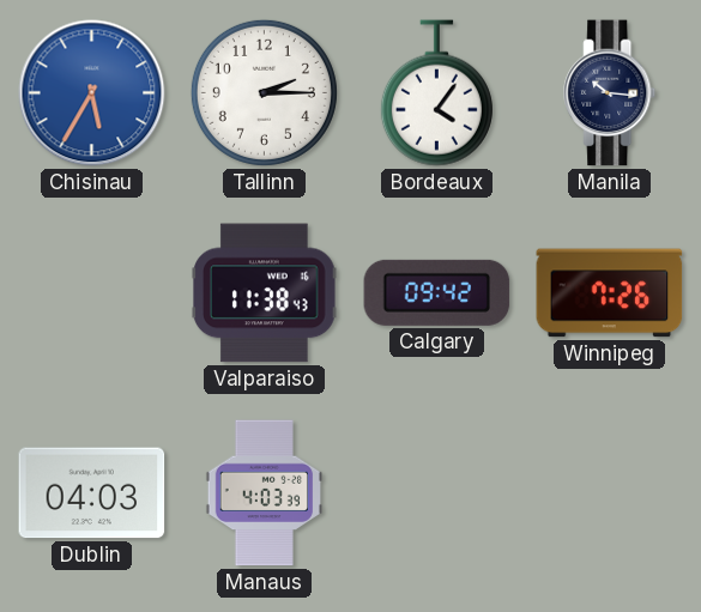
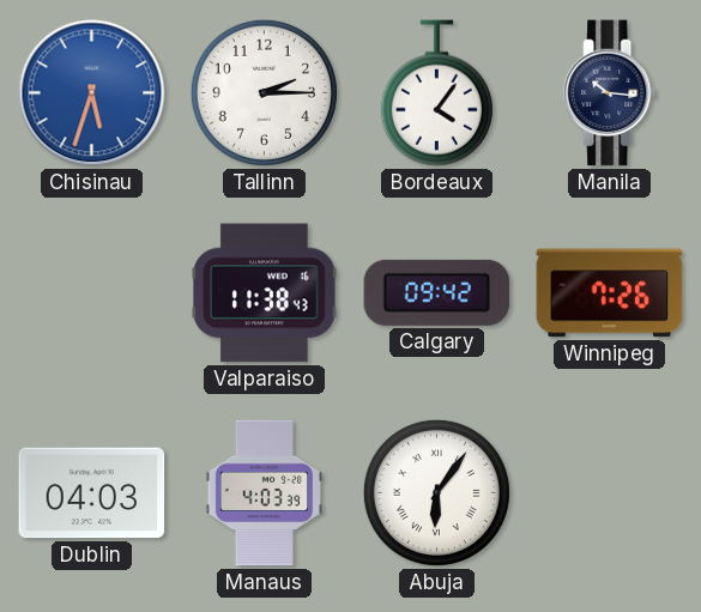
Chisinau: 5:35 -> 5:33 (92, 93)
Abuja: none -> 6:06 (436, 492)
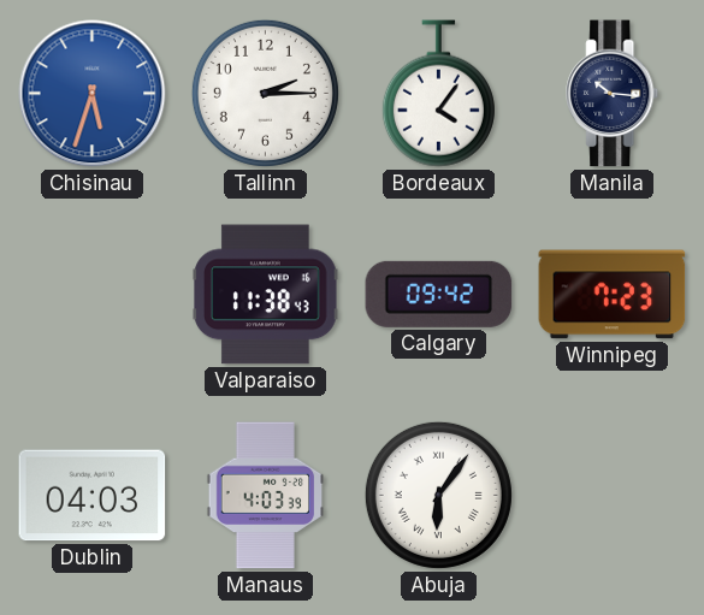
Winnipeg: 7:26 -> 7:23 (613, 295)
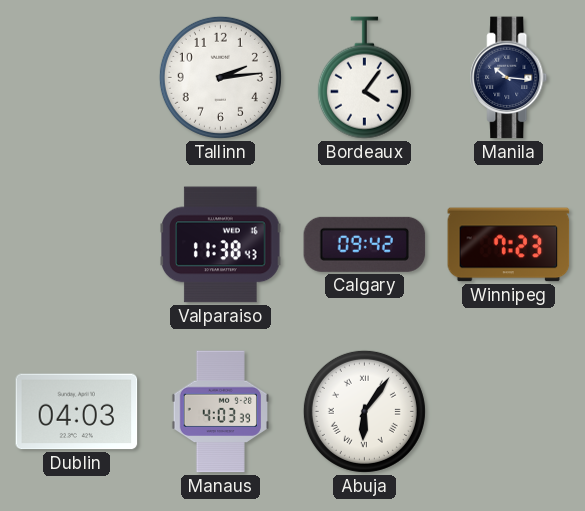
Chisinau: 5:33 -> none (93, 94)
Tallinn: 2:15 -> 2:14 (220, 77)
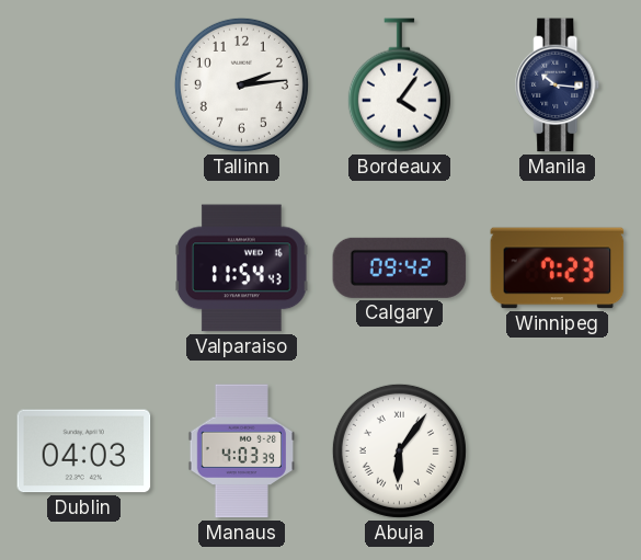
Valparaiso: 11:38 -> 11:54 (242, 268)
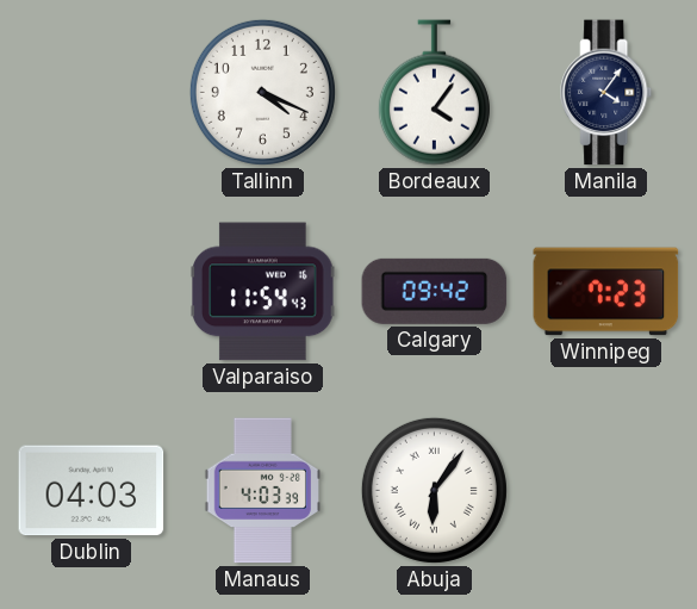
Tallinn: 2:14 -> 4:19 (262, 92)
Manila: 10:16 -> 4:06 (606, 93)
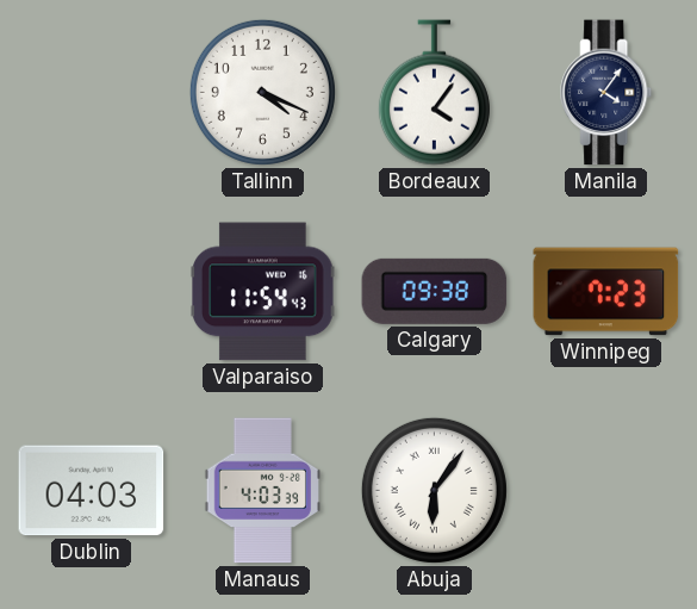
Calgary: 09:42 -> 09:38 (435, 291)
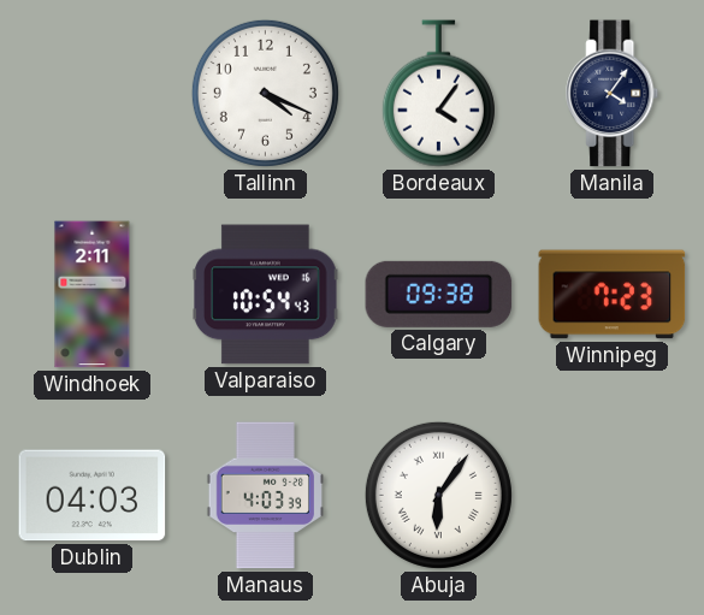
Windhoek: none -> 2:11 (93, 295)
Valparaiso: 11:54 -> 10:54 (266, 295)
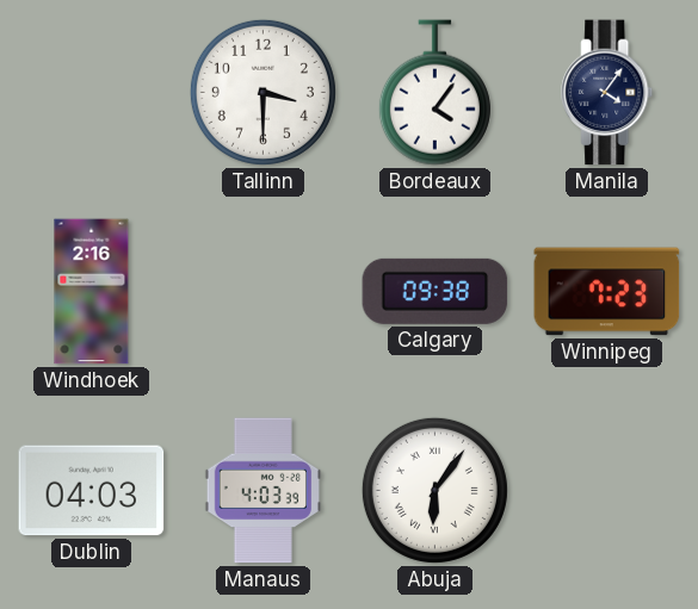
Tallinn: 4:19 -> 3:30 (262, 92)
Windhoek: 2:11 -> 2:16 (92, 292)
Valparaiso: 10:54 -> none (266, 295)
